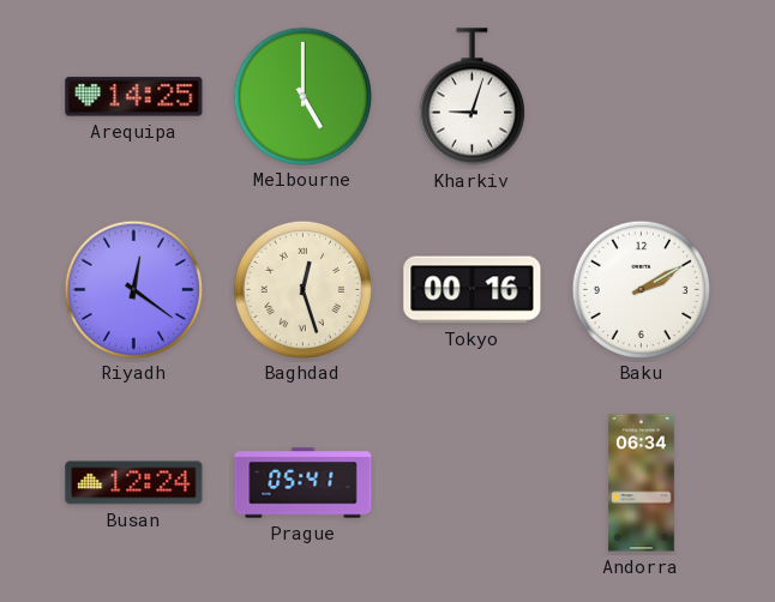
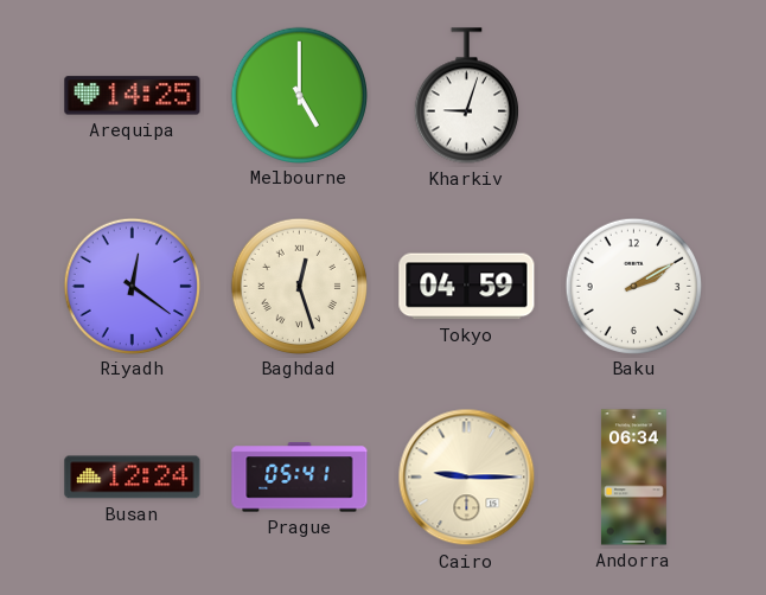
Tokyo: 00:16 -> 04:59 (467, 287)
Cairo: none -> 9:15 (467, 478)
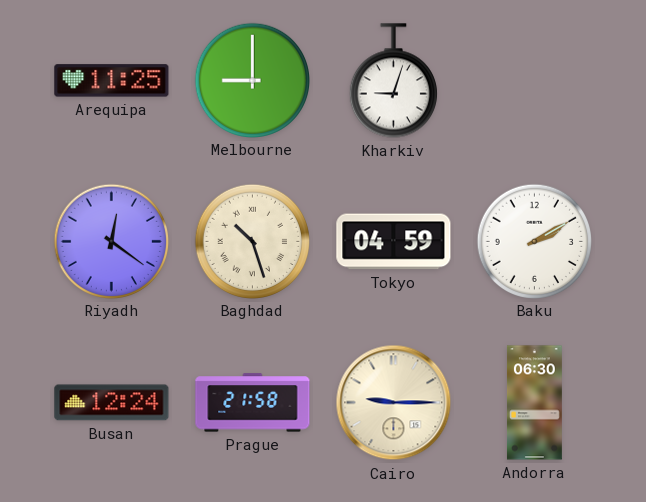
Arequipa: 14:25 -> 11:25 (112, 81)
Melbourne: 5:00 -> 9:00 (252, 80)
Baghdad: 12:27 -> 10:27 (252, 241)
Prague: 05:41 -> 21:58 (253, 403)
Andorra: 06:34 -> 06:30 (534, 403)
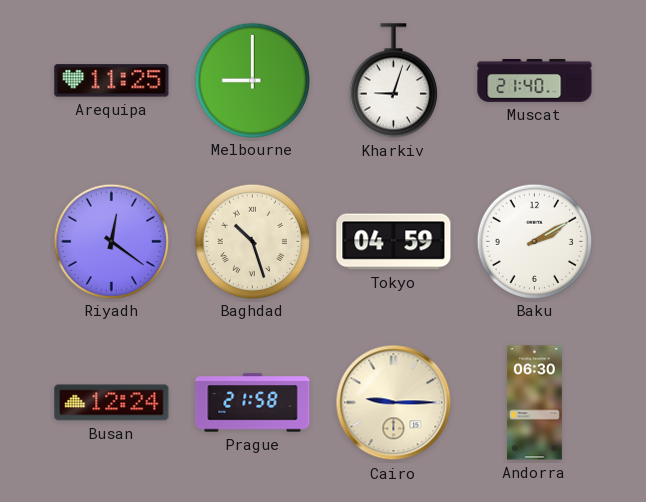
Muscat: none -> 21:40 (535, 81)
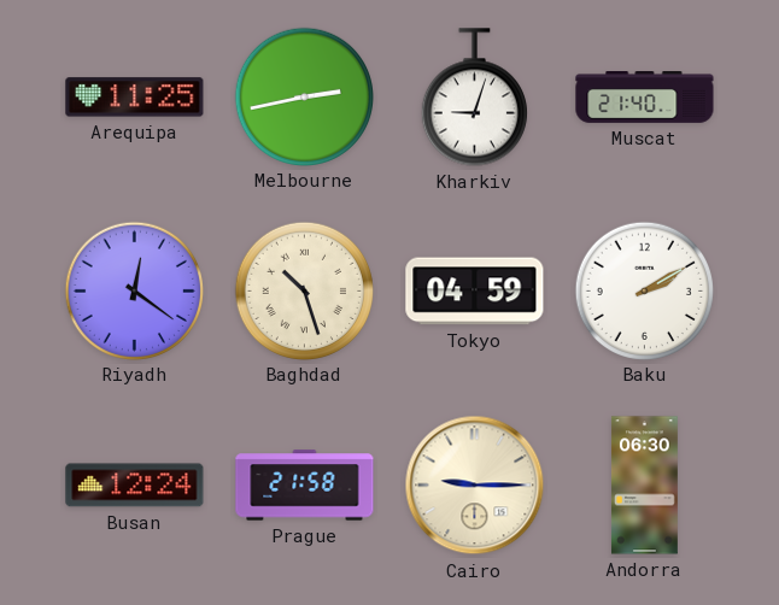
Melbourne: 9:00 -> 2:43 (304, 96)
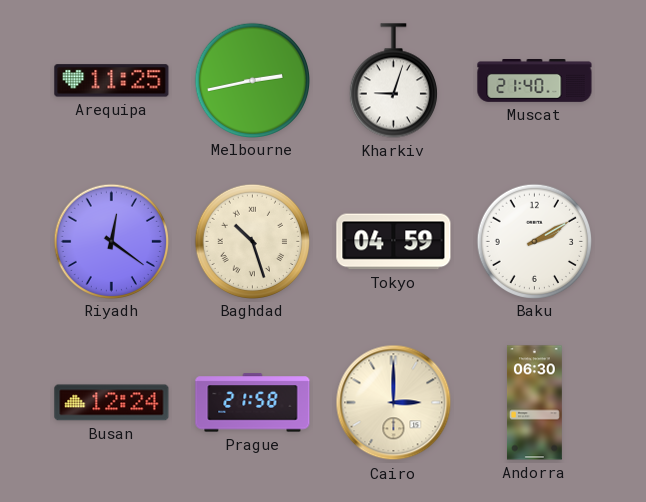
Cairo: 9:15 -> 3:00 (394, 403)
